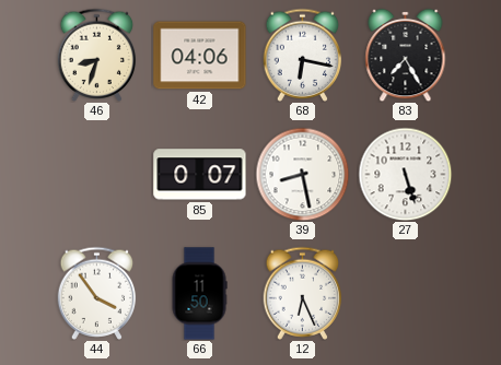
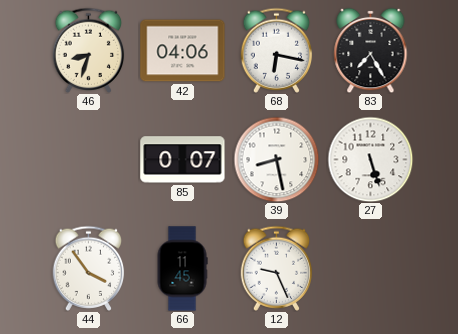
66: 11:50 -> 11:45 (182, 269)
12: 6:26 -> 9:26 (277, 268)
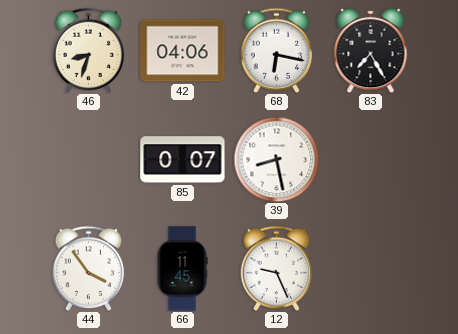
27: 5:27 -> none (370, 159)
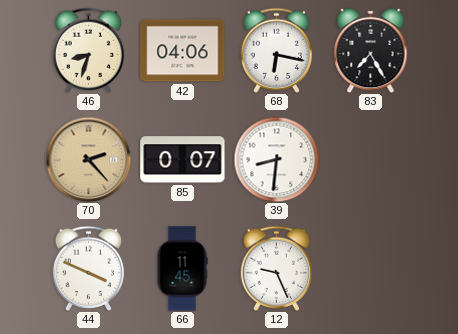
70: none -> 2:23 (88, 159)
39: 8:28 -> 8:31 (276, 159)
44: 3:54 -> 3:49 (89, 268)
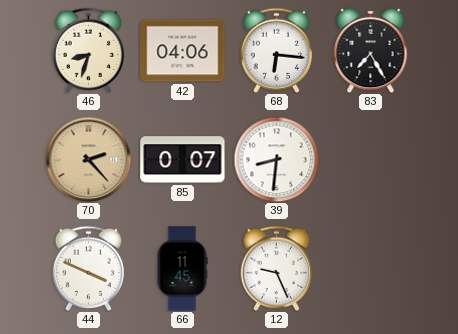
68: 6:17 -> 6:16 (277, 50)
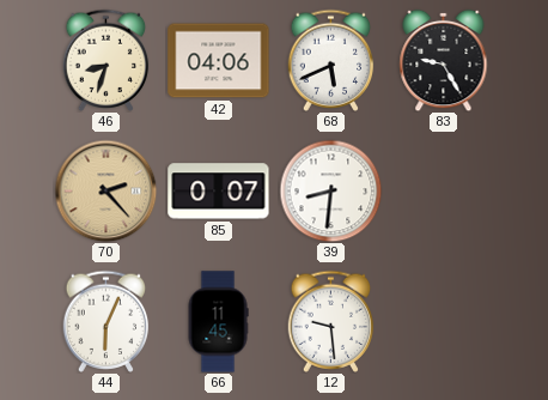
68: 6:16 -> 5:41 (331, 60)
83: 7:25 -> 9:25 (444, 60)
44: 3:49 -> 6:04 (106, 321)
12: 9:26 -> 9:29 (331, 321)
